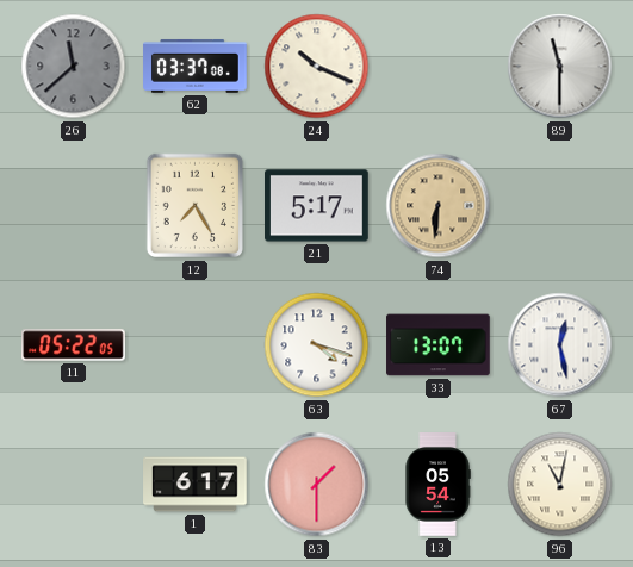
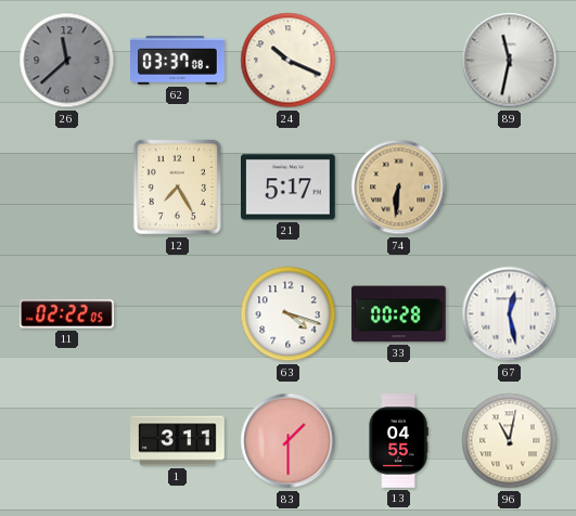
89: 11:30 -> 11:32 (510, 61)
11: 05:22 -> 02:22 (67, 314)
33: 13:07 -> 00:28 (399, 314)
1: 6:17 -> 3:11 (178, 441)
13: 05:54 -> 04:55 (398, 441)
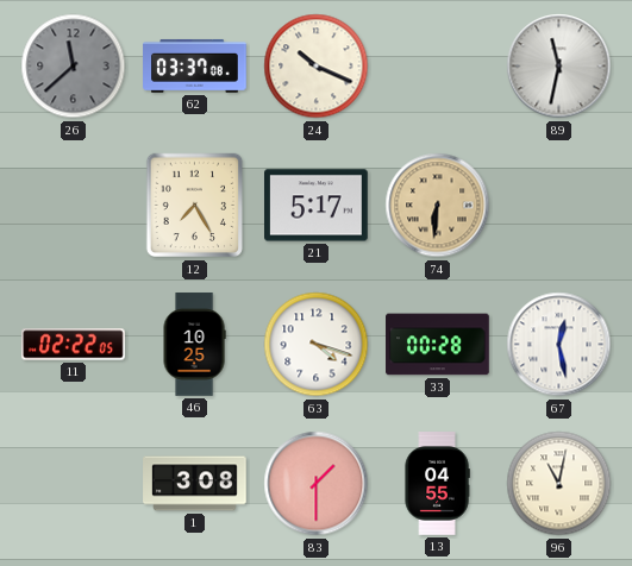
46: none -> 10:25 (194, 345)
1: 3:11 -> 3:08 (195, 484)
